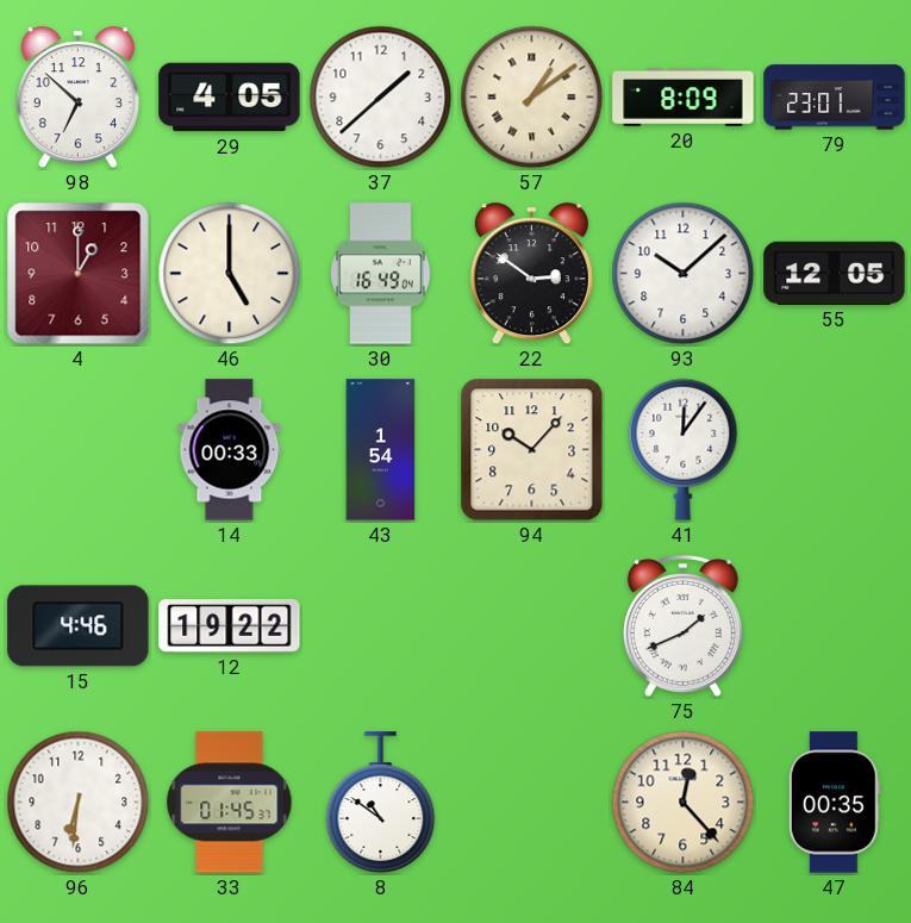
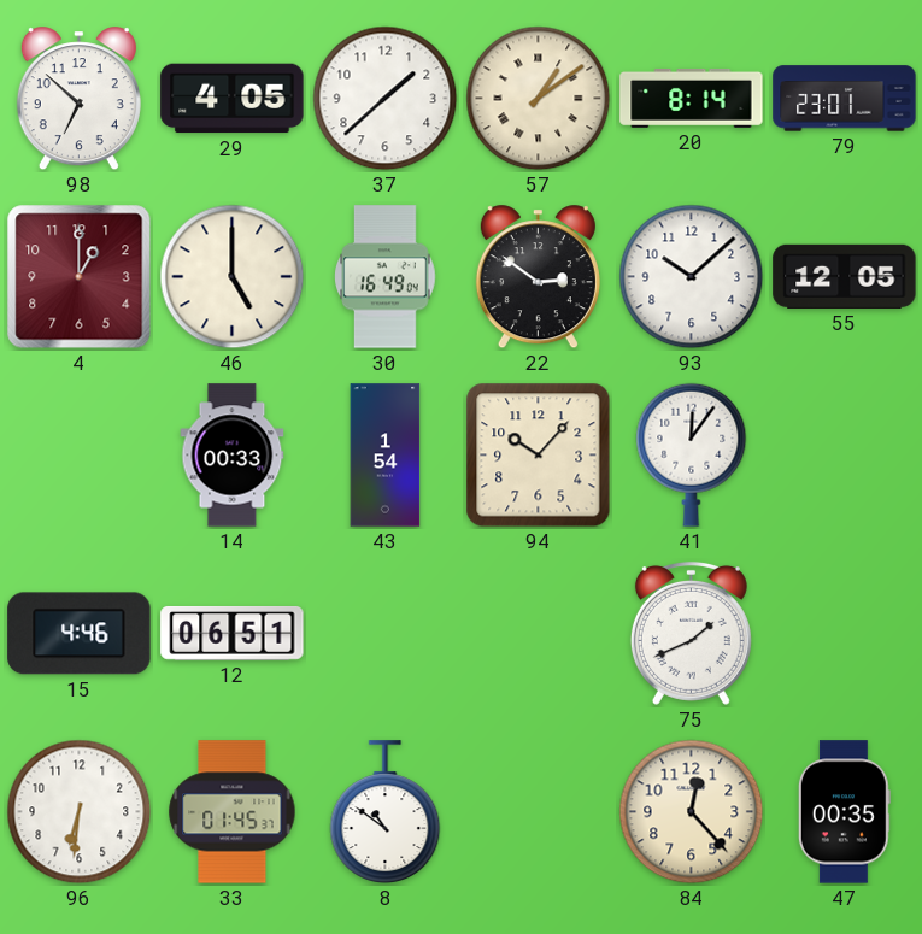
20: 8:09 -> 8:14 (692, 98)
12: 19:22 -> 06:51 (233, 633)
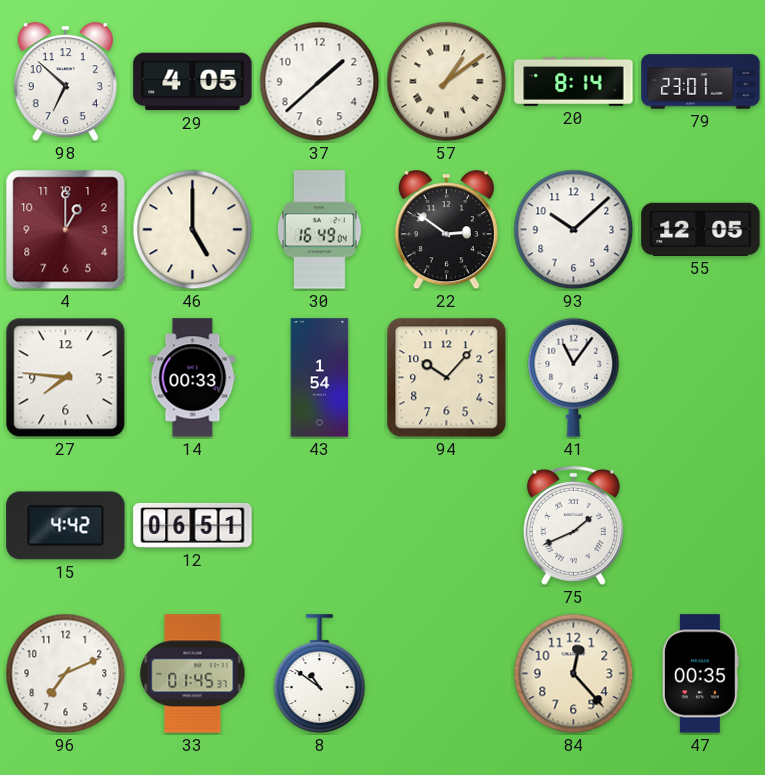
27: none -> 7:46 (66, 378)
41: 12:06 -> 11:06 (574, 377)
15: 4:46 -> 4:42 (66, 526)
96: 6:31 -> 7:11 (66, 674)
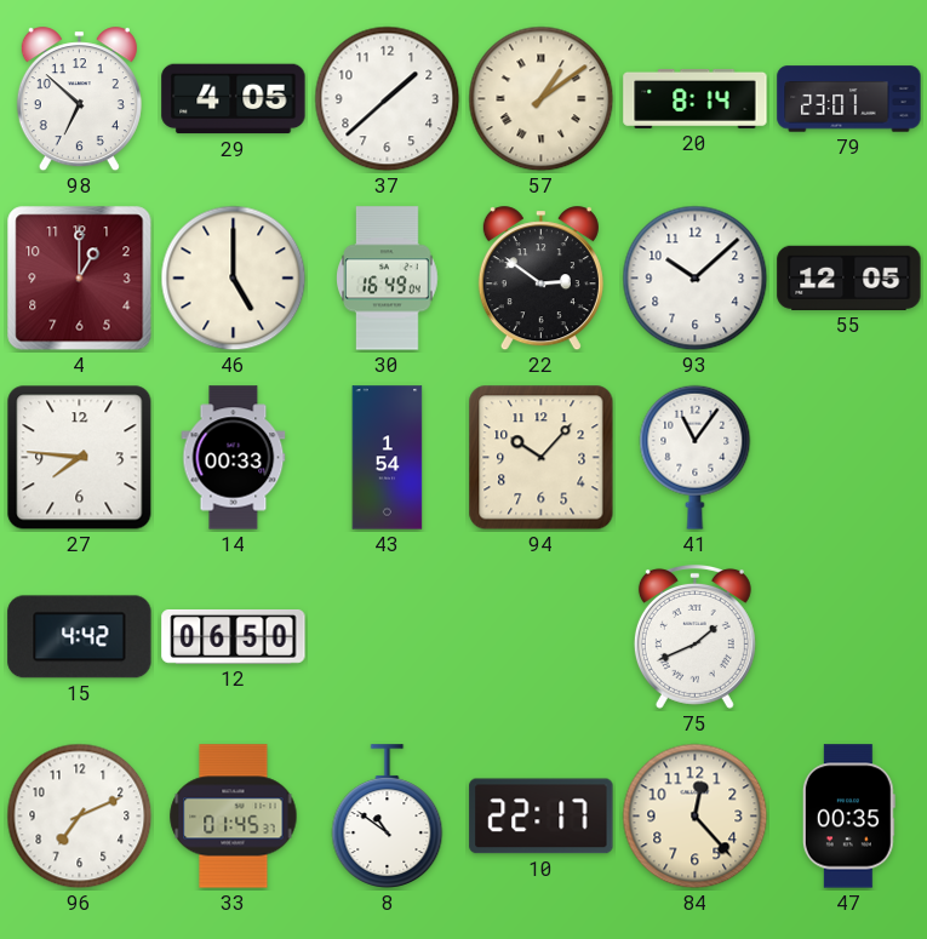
12: 06:51 -> 06:50 (234, 636)
10: none -> 22:17 (542, 817)
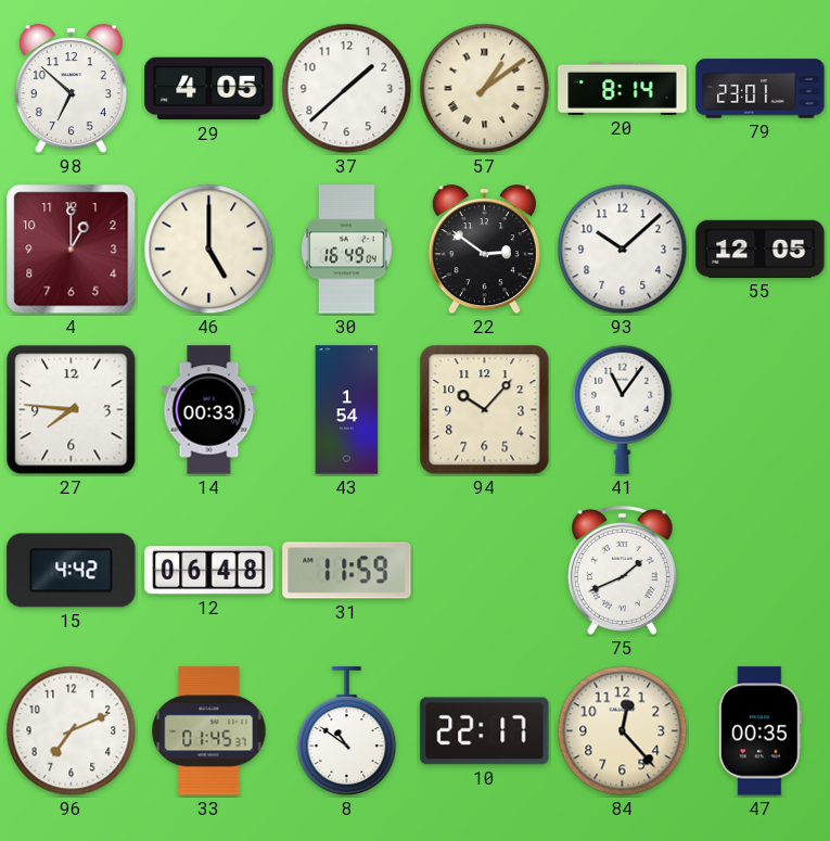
12: 06:50 -> 06:48 (209, 570)
31: none -> 11:59 (347, 571)
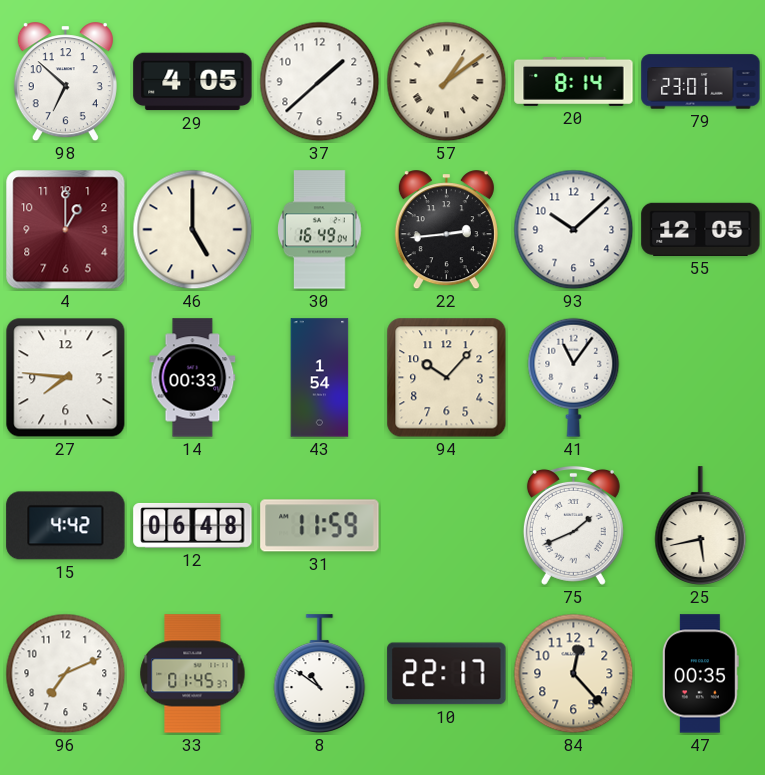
22: 2:51 -> 2:44 (446, 230)
25: none -> 5:43 (701, 526)
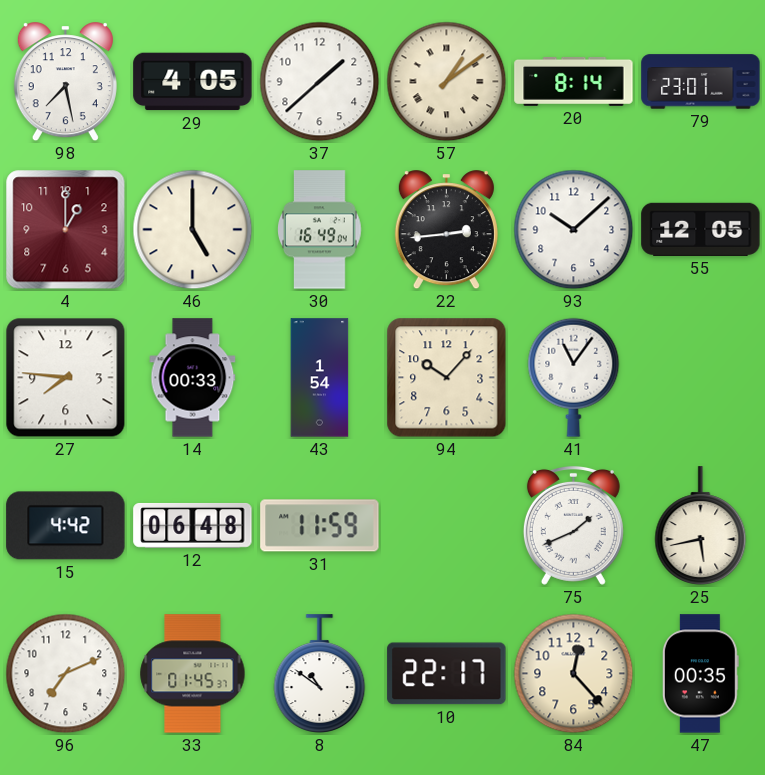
98: 6:52 -> 7:28 (65, 82)
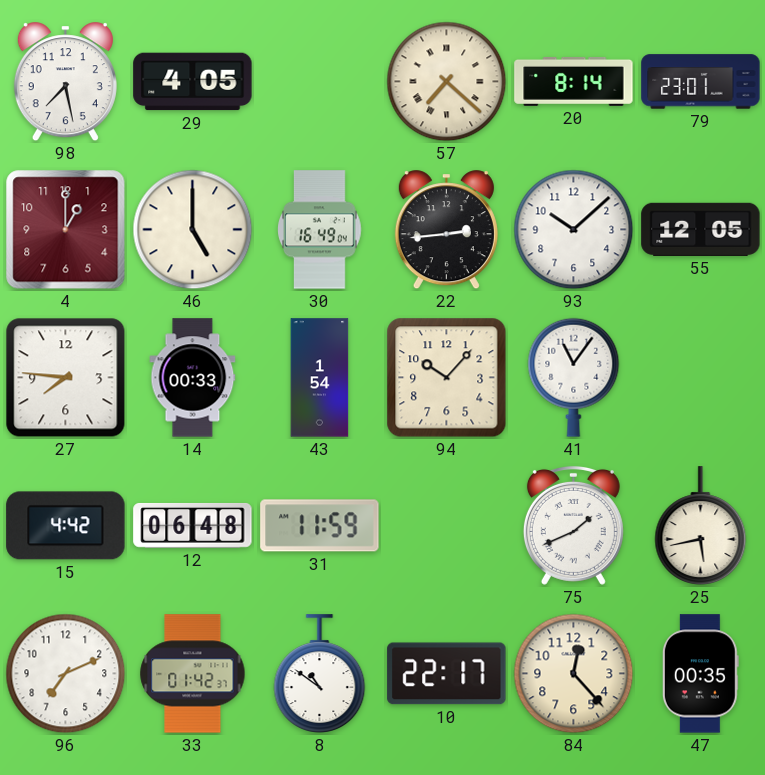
37: 1:38 -> none (320, 82)
57: 1:09 -> 7:22 (447, 82)
33: 01:45 -> 01:42 (193, 674)
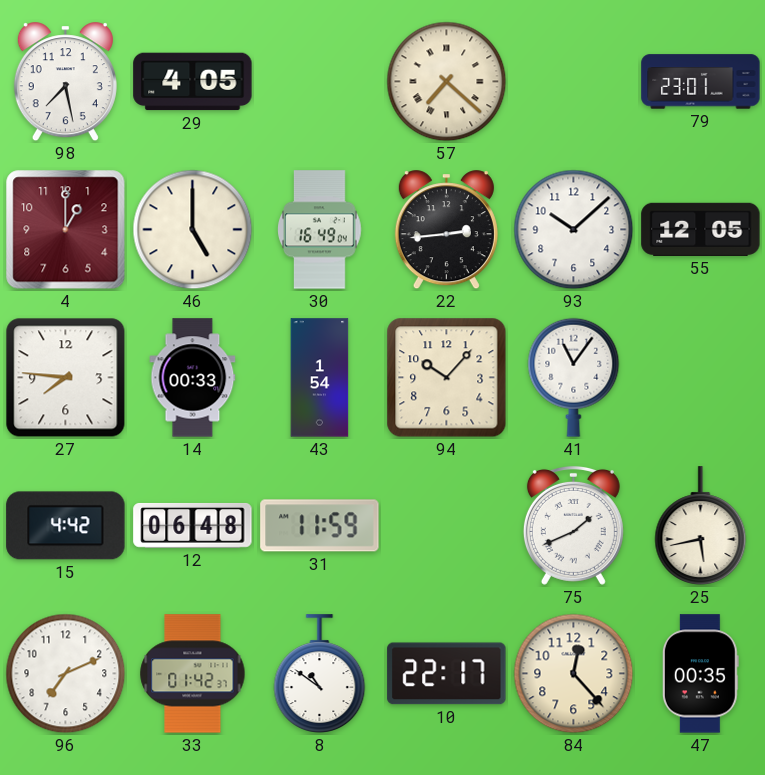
20: 8:14 -> none (574, 81)
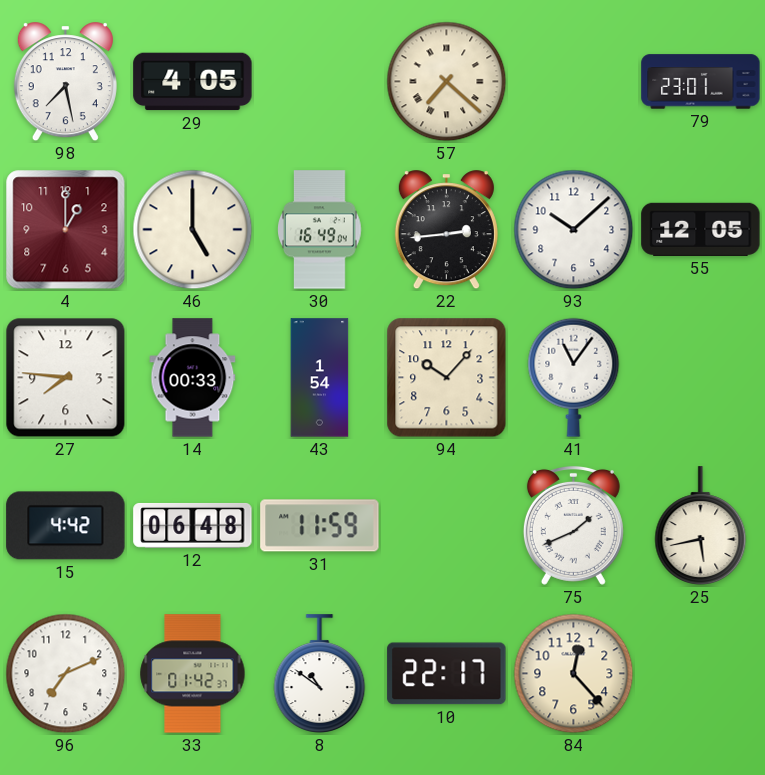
47: 00:35 -> none (700, 674)
